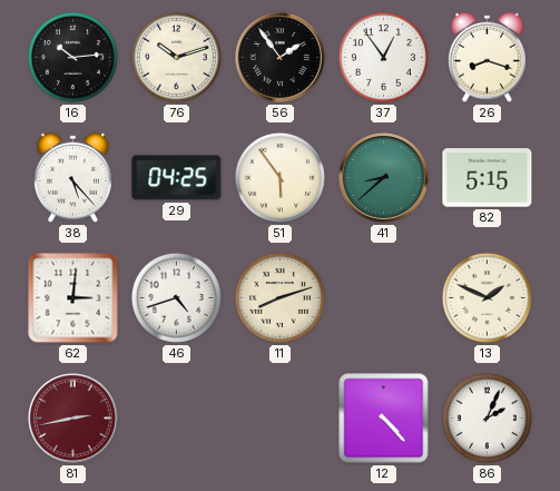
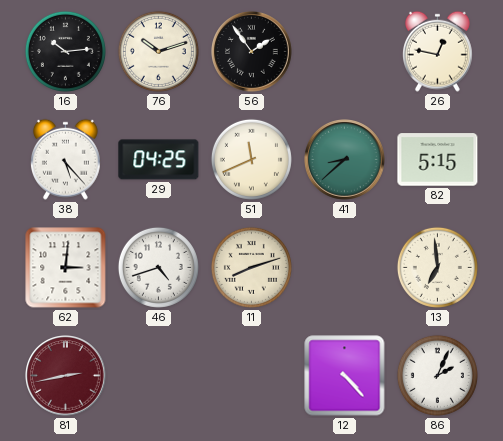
37: 12:54 -> none (383, 57)
26: 8:18 -> 12:47 (437, 51)
51: 5:54 -> 11:41 (251, 159)
13: 1:49 -> 6:59 (437, 267)
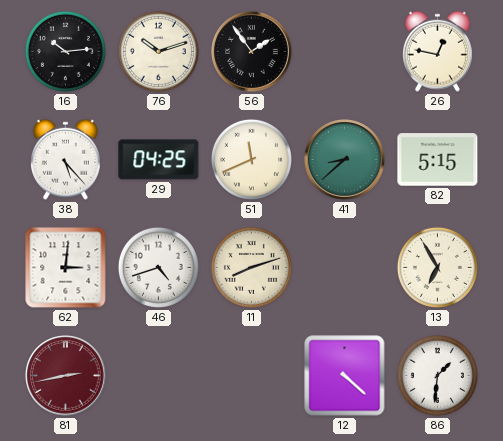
13: 6:59 -> 6:55 (437, 267)
12: 4:23 -> 4:22 (345, 376)
86: 2:04 -> 1:31 (437, 375)
